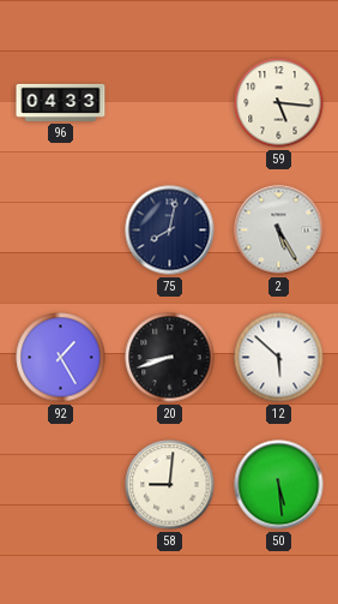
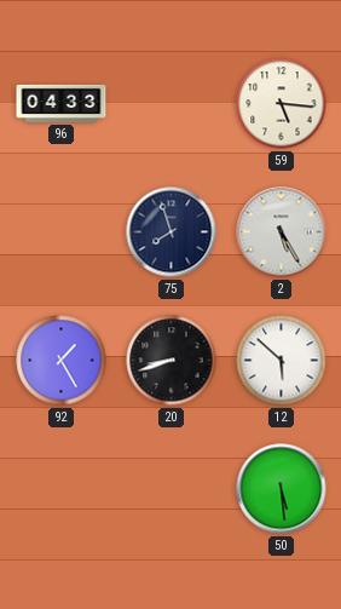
75: 8:02 -> 7:57 (172, 232)
58: 9:01 -> none (170, 485)
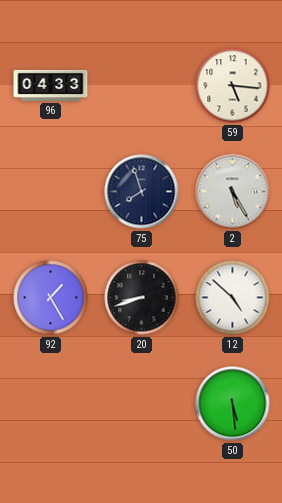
12: 5:52 -> 4:52 (233, 298)
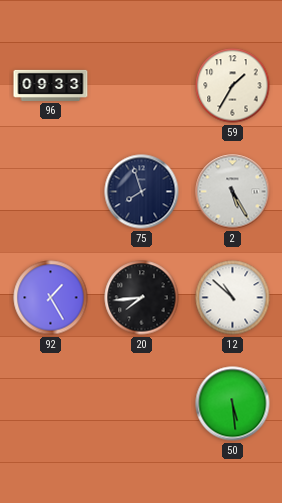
96: 04:33 -> 09:33 (51, 85)
59: 5:16 -> 1:35 (233, 86)
20: 8:42 -> 7:44 (142, 298)
12: 4:52 -> 10:52 (233, 298)
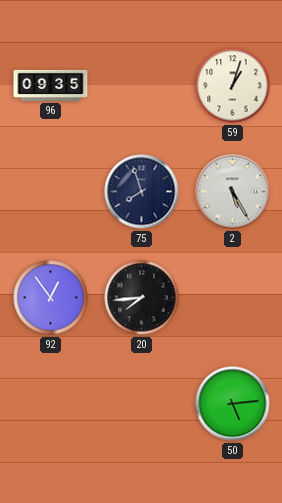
96: 09:33 -> 09:35 (51, 85)
59: 1:35 -> 1:03 (233, 86)
92: 1:25 -> 12:54 (51, 298)
12: 10:52 -> none (233, 298)
50: 5:29 -> 5:14 (233, 404)
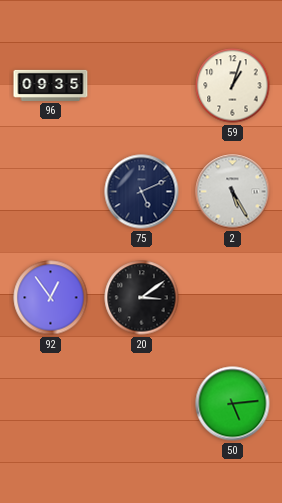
75: 7:57 -> 5:11 (142, 192)
20: 7:44 -> 3:09 (142, 298)
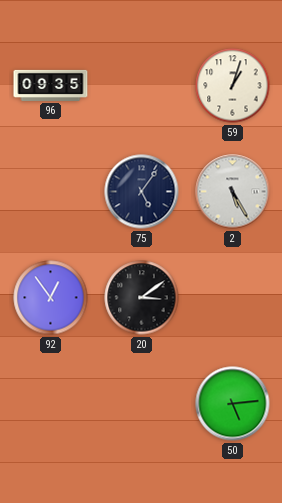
75: 5:11 -> 5:06 (142, 192)
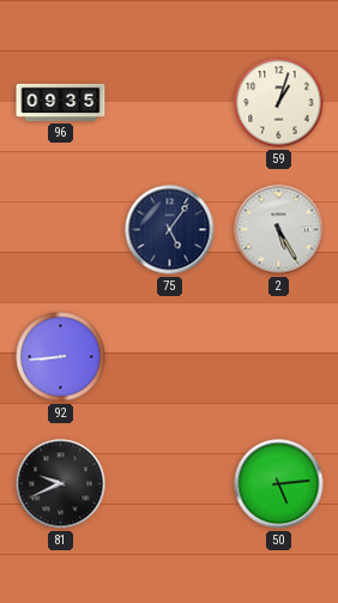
92: 12:54 -> 8:44 (61, 357)
20: 3:09 -> none (142, 298)
81: none -> 9:41 (61, 484)
